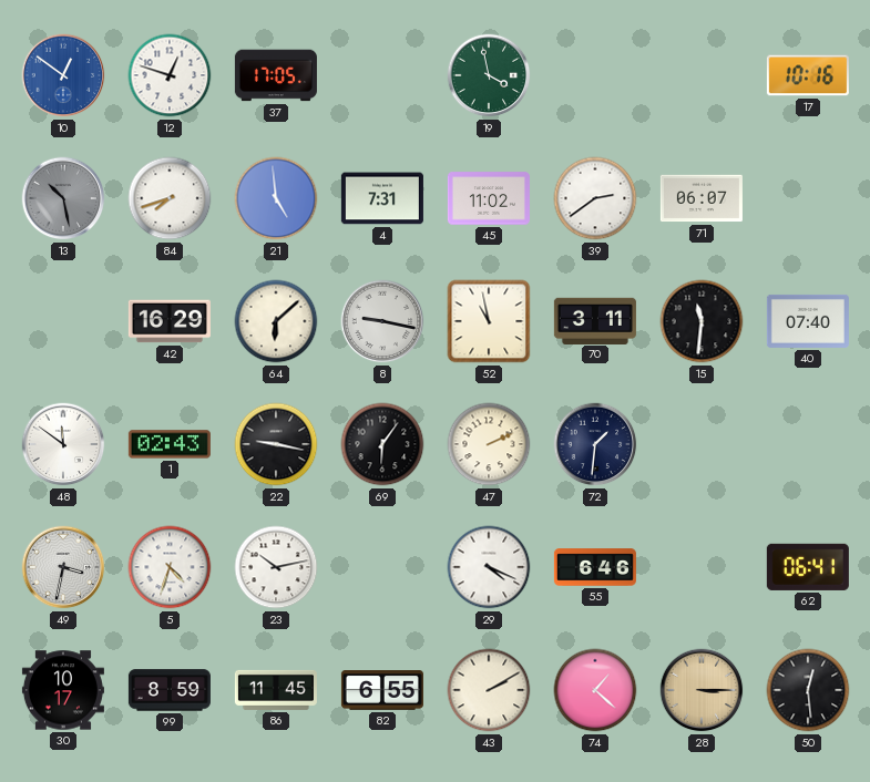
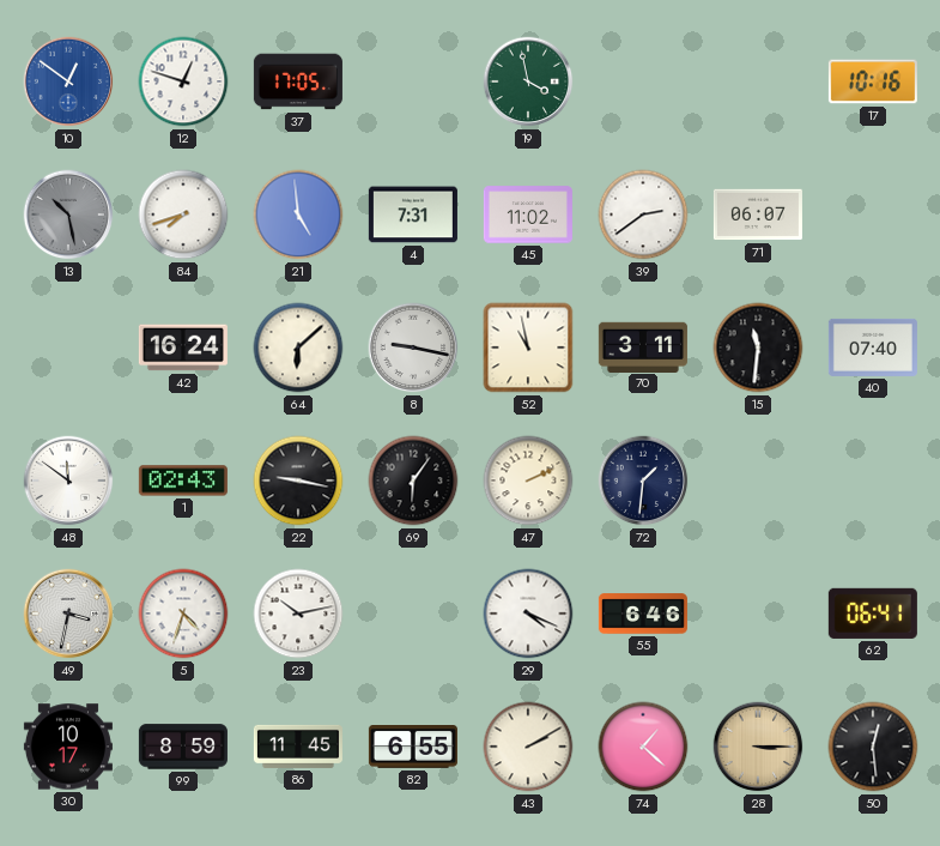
42: 16:29 -> 16:24 (183, 348)
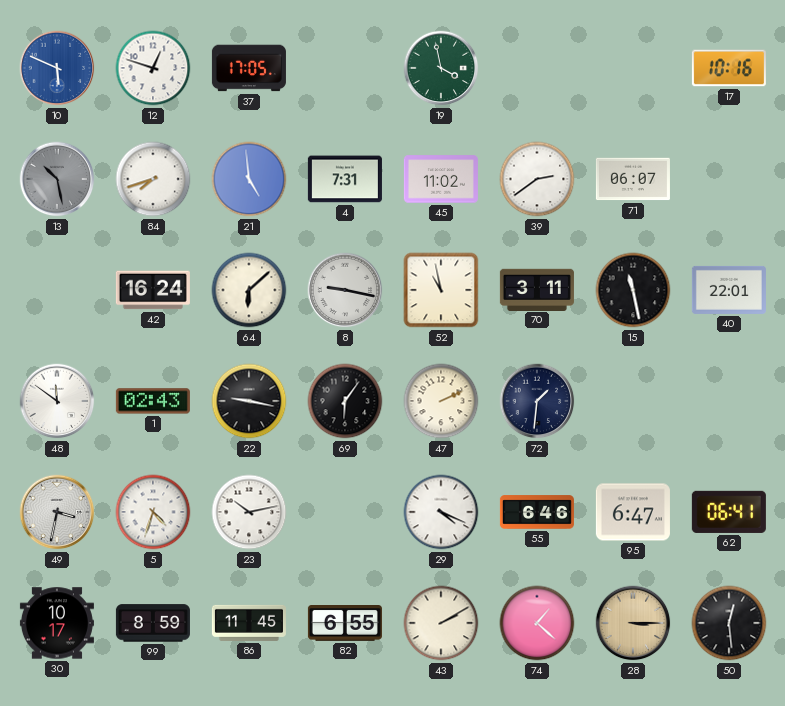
10: 12:51 -> 5:49 (57, 68)
15: 11:31 -> 11:28 (633, 290)
40: 07:40 -> 22:01 (729, 290)
95: none -> 6:47 (633, 512)
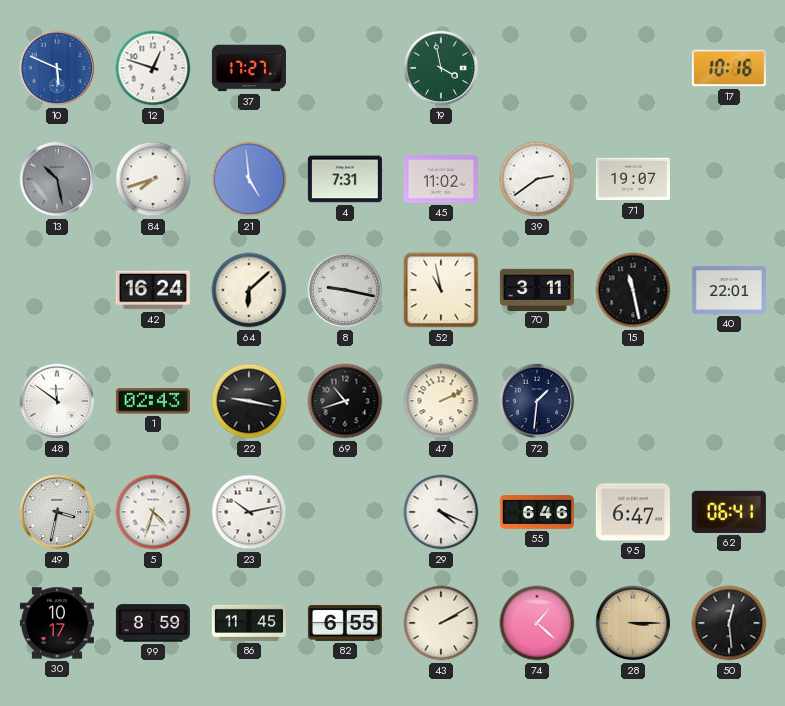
37: 17:05 -> 17:27 (249, 68)
71: 06:07 -> 19:07 (633, 179)
69: 6:06 -> 10:42 (345, 401)
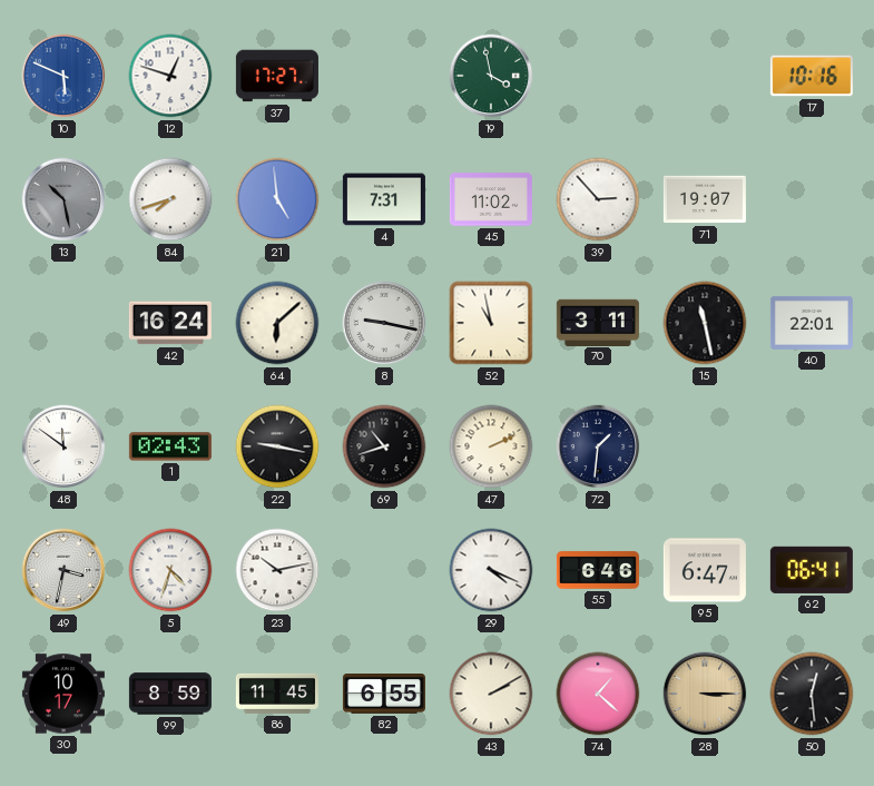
39: 2:39 -> 2:53 (598, 199)
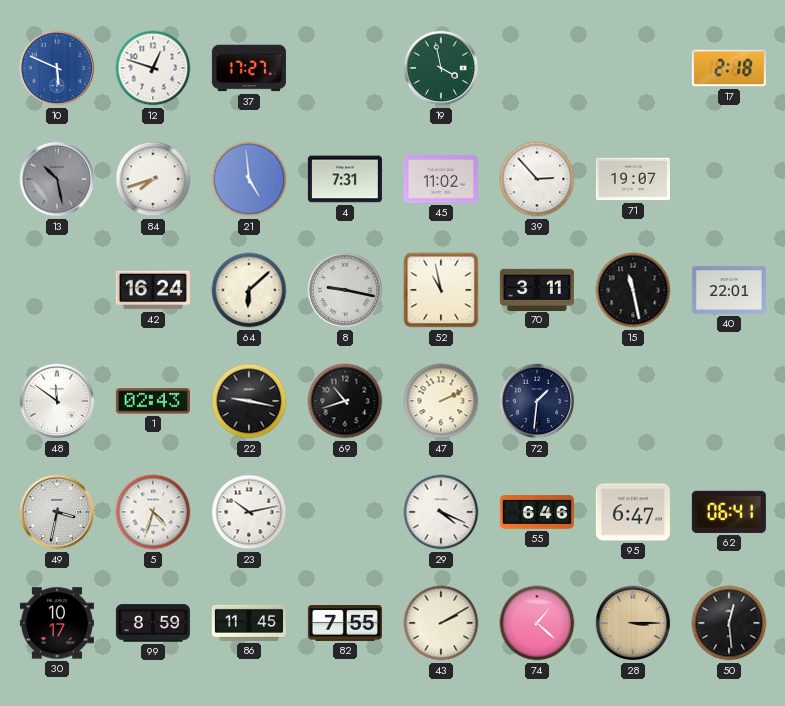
17: 10:16 -> 2:18 (729, 68)
82: 6:55 -> 7:55 (345, 624)
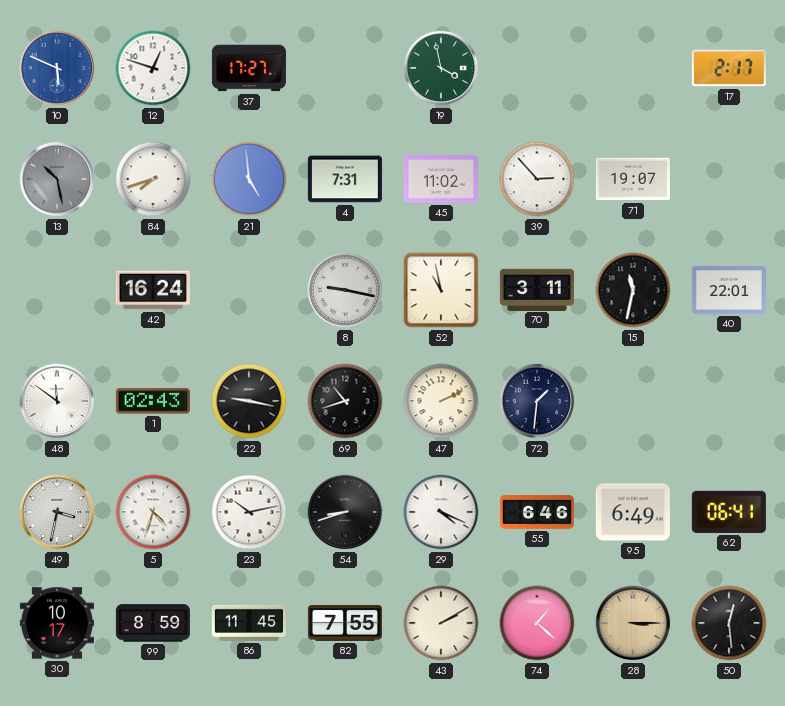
17: 2:18 -> 2:17 (729, 68)
64: 6:08 -> none (249, 290)
15: 11:28 -> 11:32 (633, 290)
54: none -> 8:42 (345, 512)
95: 6:47 -> 6:49 (633, 512)
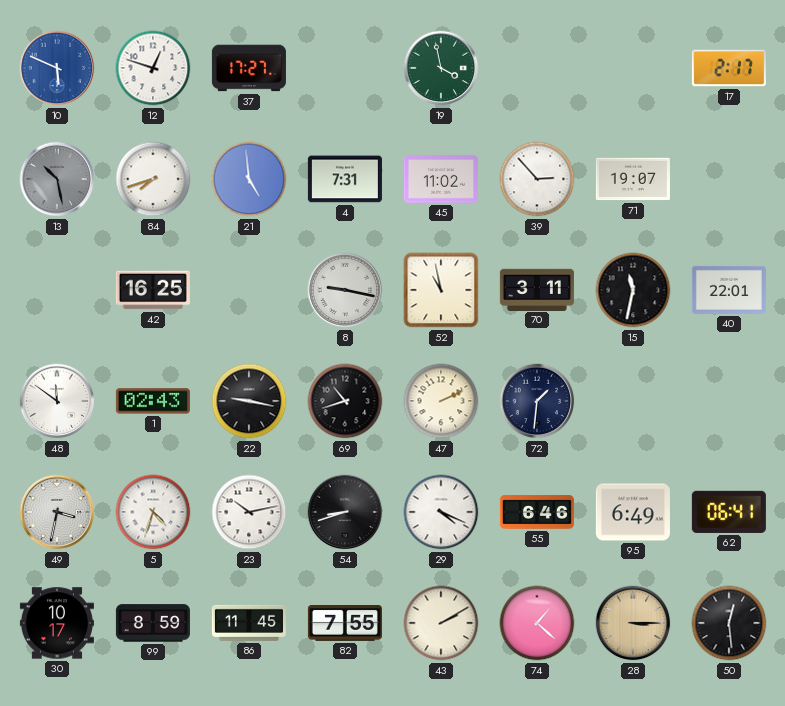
42: 16:24 -> 16:25 (153, 290)
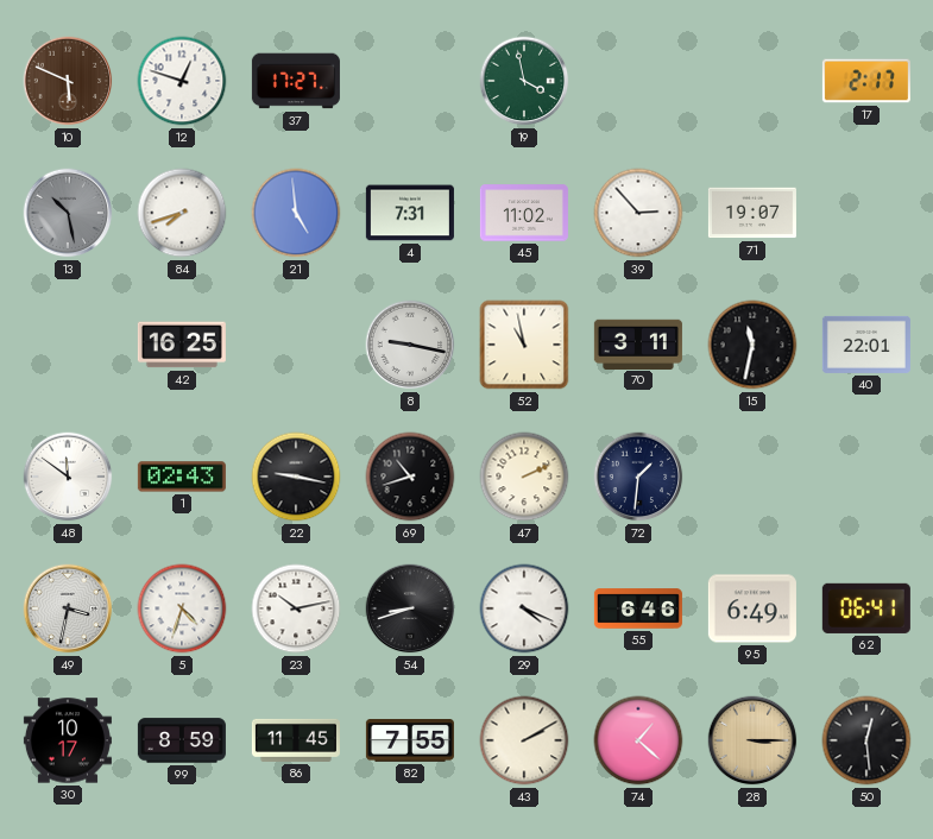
10 dial: blue -> brown (68, 81)
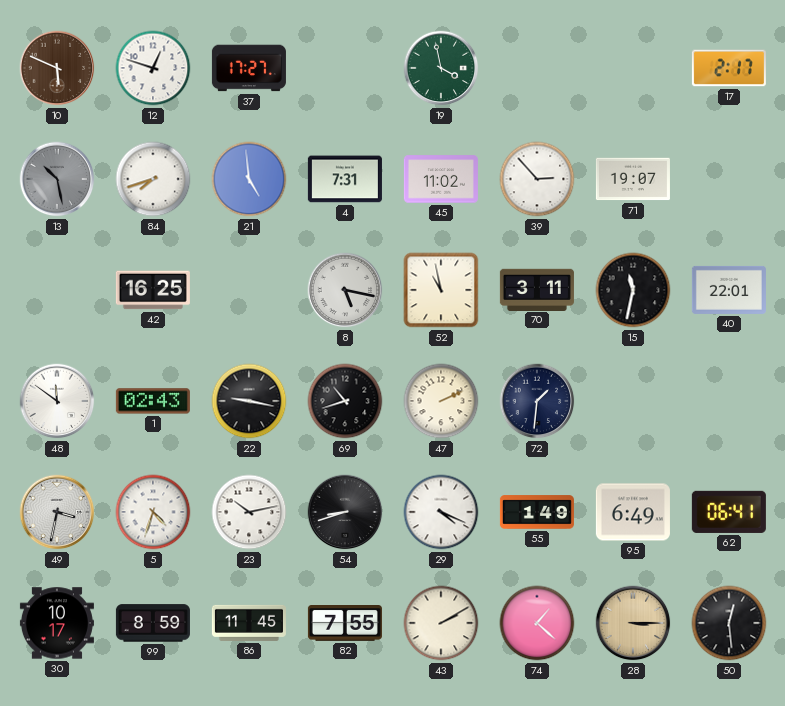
8: 9:17 -> 5:17 (345, 290)
55: 6:46 -> 1:49 (537, 512)
